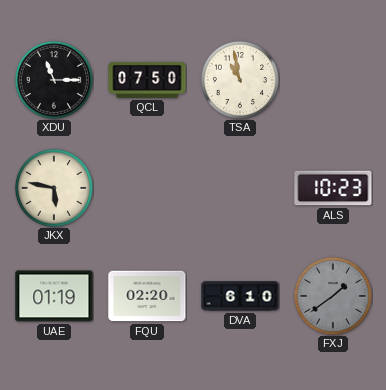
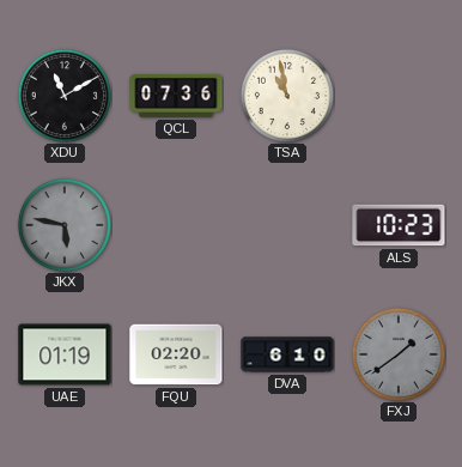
XDU: 11:15 -> 11:10 (65, 96)
QCL: 07:50 -> 07:36 (176, 96)
JKX dial: cream -> grey (65, 225)
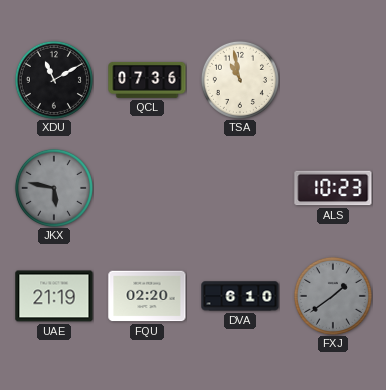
UAE: 01:19 -> 21:19 (54, 296)
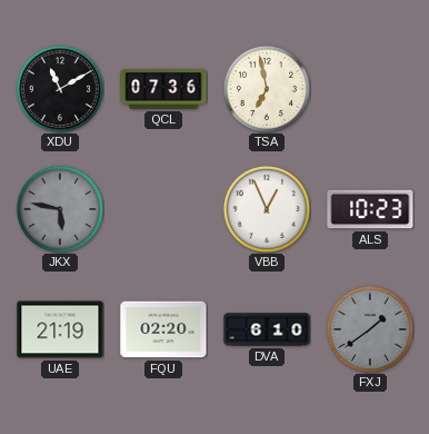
TSA: 10:58 -> 6:58 (267, 89)
VBB: none -> 12:56 (267, 209)
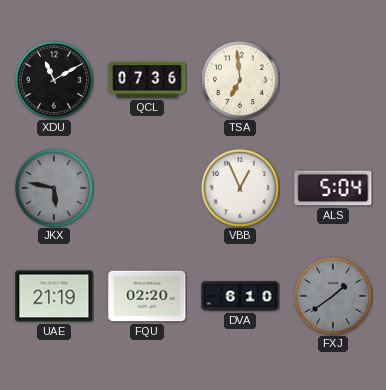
TSA: 6:58 -> 6:59 (240, 80)
ALS: 10:23 -> 5:04 (333, 188)
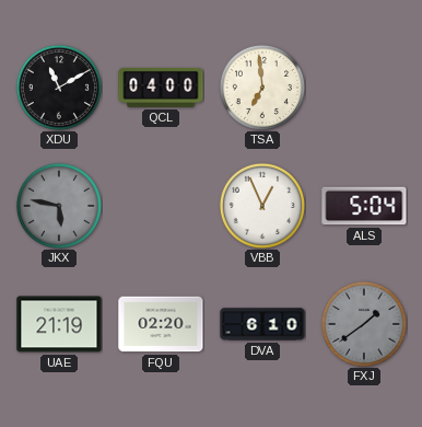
QCL: 07:36 -> 04:00 (161, 88)
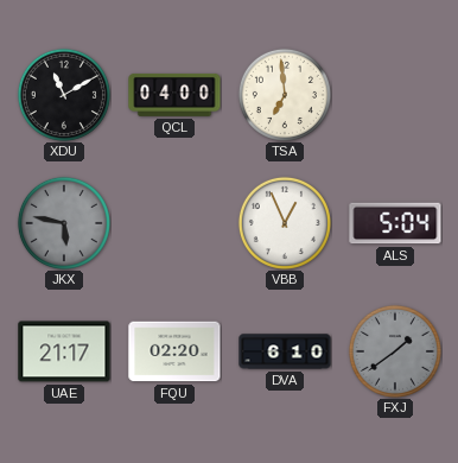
UAE: 21:19 -> 21:17 (64, 351)
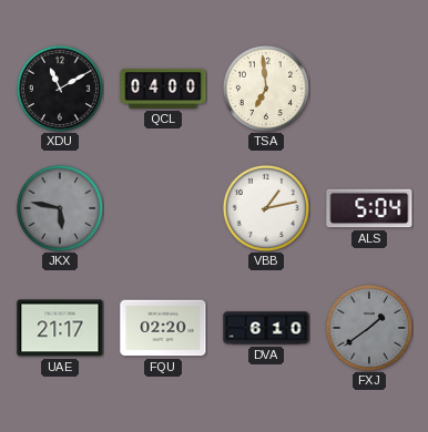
VBB: 12:56 -> 1:13 (266, 208)
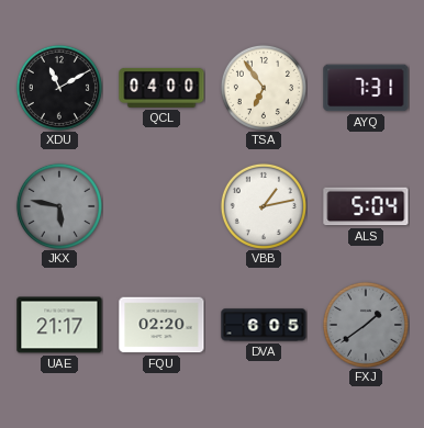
TSA: 6:59 -> 6:54 (264, 88)
AYQ: none -> 7:31 (366, 88)
DVA: 6:10 -> 6:05 (264, 325)
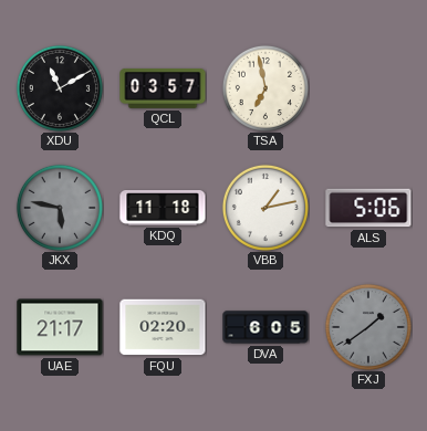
QCL: 04:00 -> 03:57 (163, 88)
TSA: 6:54 -> 6:58 (265, 88)
AYQ: 7:31 -> none (366, 88)
KDQ: none -> 11:18 (163, 209)
ALS: 5:04 -> 5:06 (368, 208)
